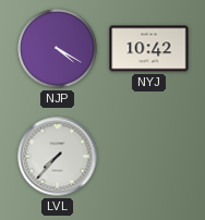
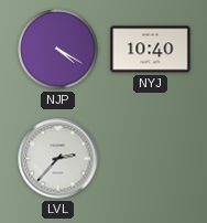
NYJ: 10:42 -> 10:40 (151, 50)
LVL: 7:37 -> 2:37 (58, 159)
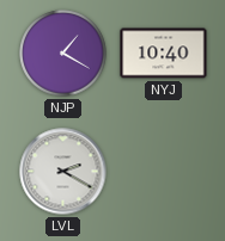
NJP: 4:20 -> 1:20 (63, 54)
LVL: 2:37 -> 2:20 (63, 172)
